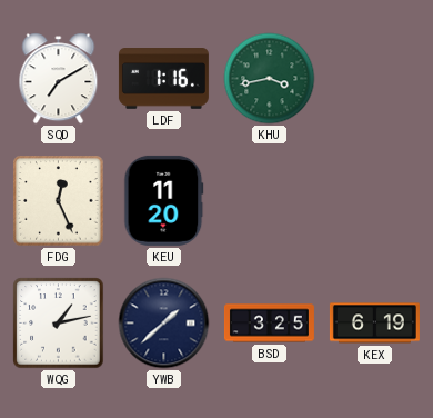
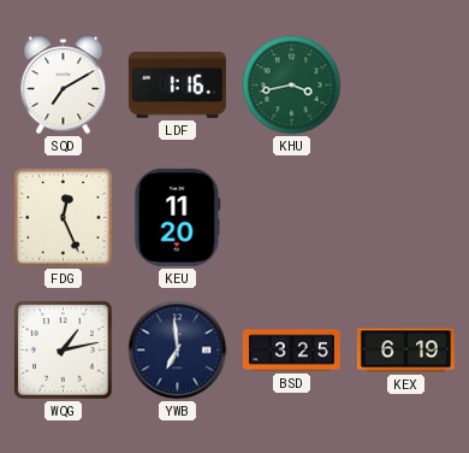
YWB: 1:38 -> 6:59 (178, 351)
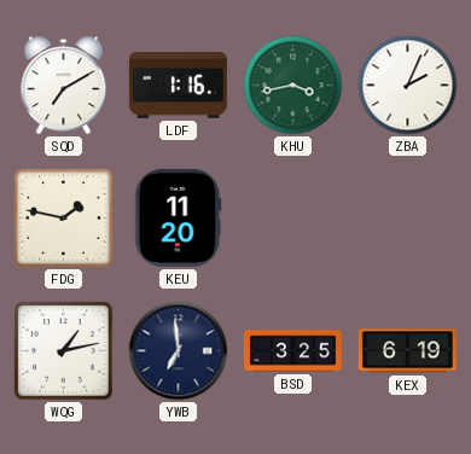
ZBA: none -> 2:04 (408, 86)
FDG: 12:26 -> 1:47 (64, 219)
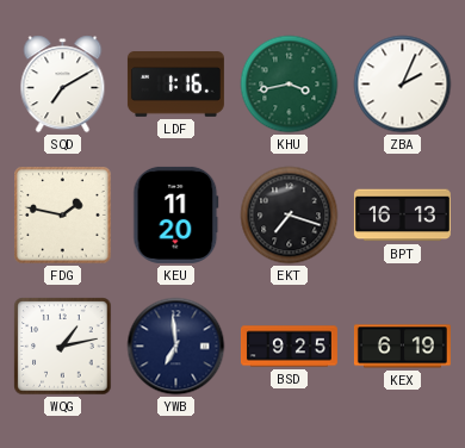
EKT: none -> 7:18 (290, 216)
BPT: none -> 16:13 (402, 216)
BSD: 3:25 -> 9:25 (289, 347)
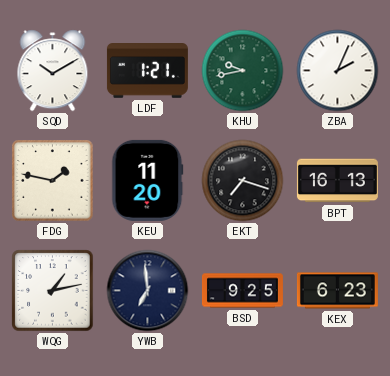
SQD: 7:10 -> 10:10 (53, 71)
LDF: 1:16 -> 1:21 (147, 71)
KHU: 3:43 -> 9:43 (243, 71)
KEX: 6:19 -> 6:23 (337, 291)
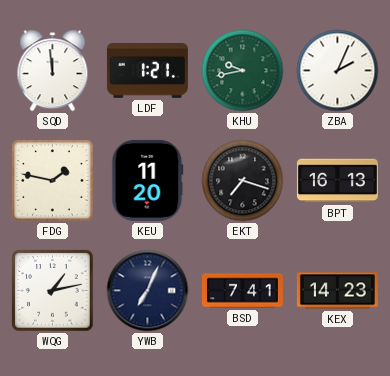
SQD: 10:10 -> 11:59 (53, 71)
YWB: 6:59 -> 7:04 (148, 291)
BSD: 9:25 -> 7:41 (242, 291)
KEX: 6:23 -> 14:23 (337, 291)
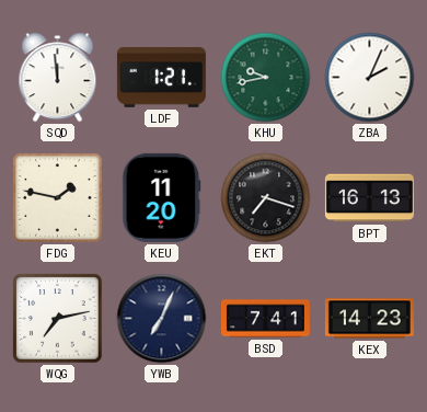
WQG: 1:13 -> 7:13 (58, 319)
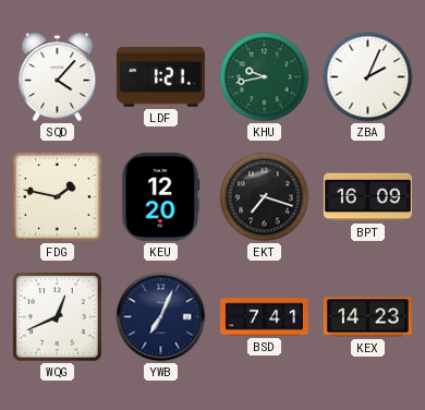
SQD: 11:59 -> 4:07 (58, 77)
KEU: 11:20 -> 12:20 (161, 196)
BPT: 16:13 -> 16:09 (367, 197)
WQG: 7:13 -> 12:41 (58, 317)
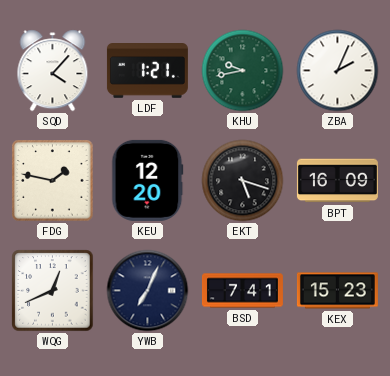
EKT: 7:18 -> 5:18 (243, 181)
KEX: 14:23 -> 15:23 (337, 291)
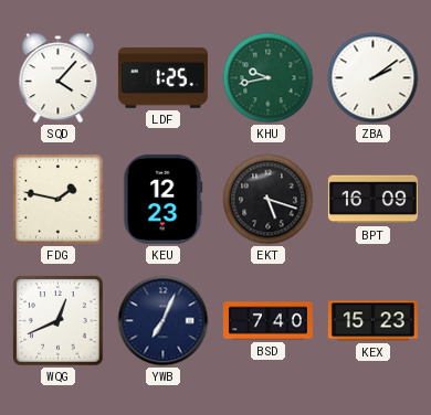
LDF: 1:21 -> 1:25 (162, 78)
ZBA: 2:04 -> 2:09 (374, 78)
KEU: 12:20 -> 12:23 (164, 199)
BSD: 7:41 -> 7:40 (267, 321)
